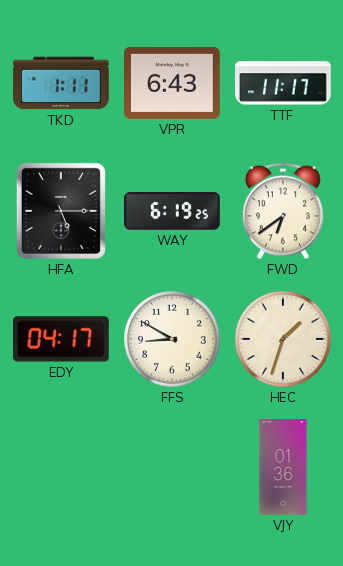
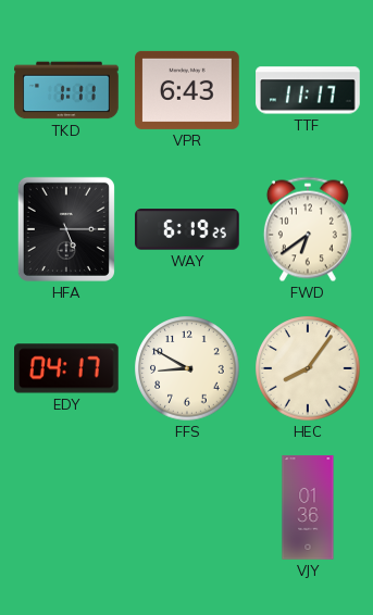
HEC: 1:33 -> 8:06 (308, 368)
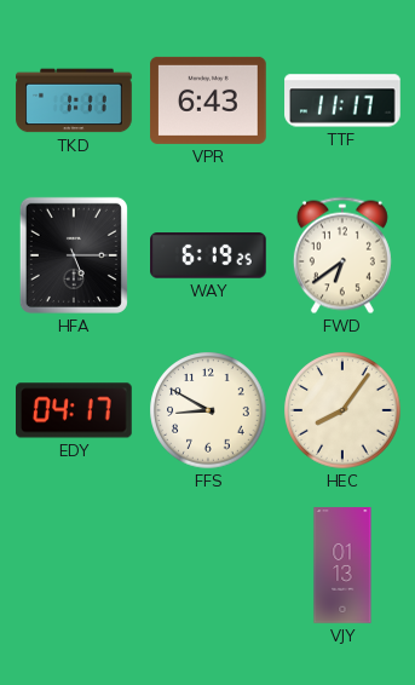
VJY: 01:36 -> 01:13 (342, 565)
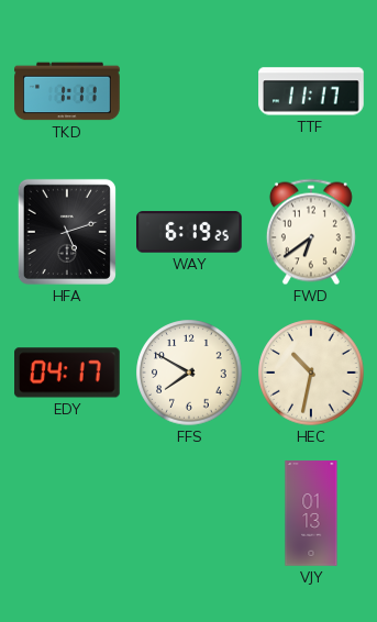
VPR: 6:43 -> none (208, 100)
HFA: 5:15 -> 5:12 (67, 232)
FFS: 8:50 -> 7:50 (189, 373)
HEC: 8:06 -> 10:32 (311, 373)
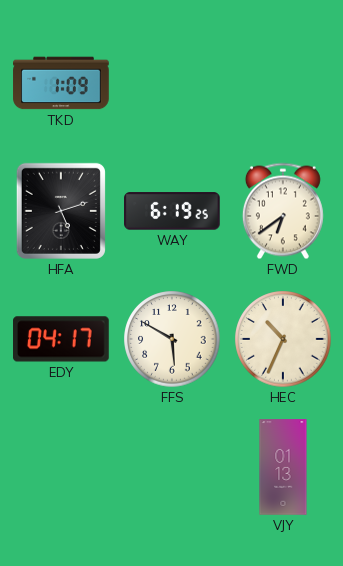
TKD: 1:11 -> 1:09 (61, 83)
TTF: 11:17 -> none (311, 91)
FFS: 7:50 -> 5:50 (172, 339)
HEC: 10:32 -> 10:34 (283, 339)
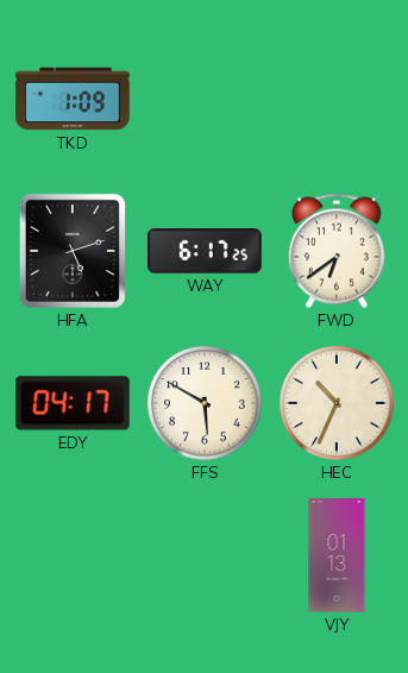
WAY: 6:19 -> 6:17 (206, 251)
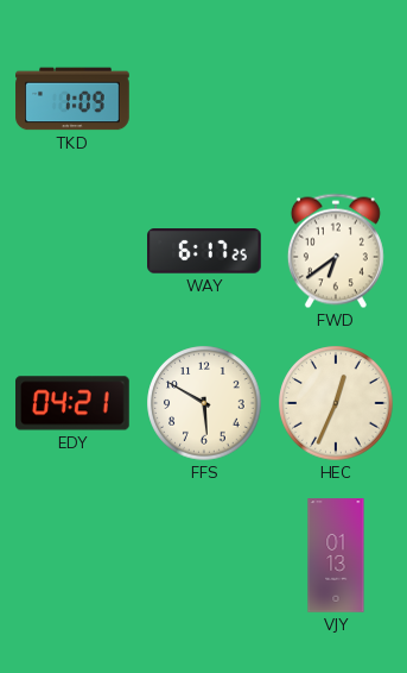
HFA: 5:12 -> none (73, 251)
EDY: 04:17 -> 04:21 (72, 403)
HEC: 10:34 -> 12:34 (336, 403)
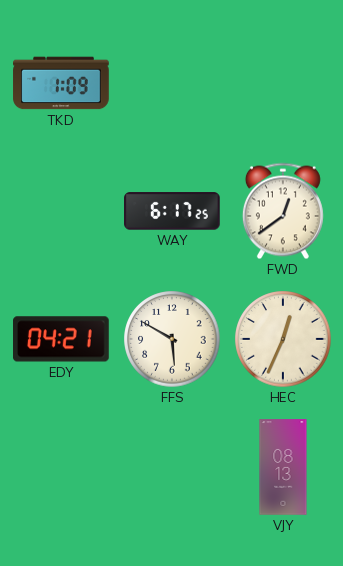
FWD: 6:39 -> 12:39 (283, 211)
VJY: 01:13 -> 08:13 (283, 467)
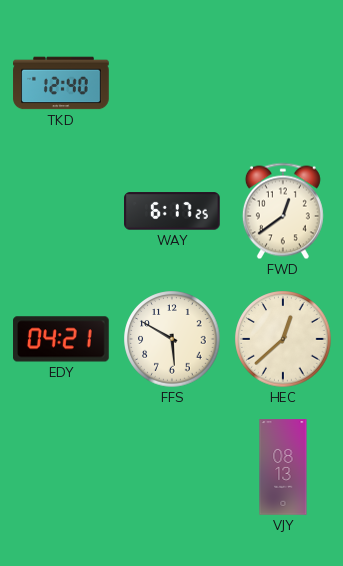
TKD: 1:09 -> 12:40 (61, 83)
HEC: 12:34 -> 12:38 (283, 339)
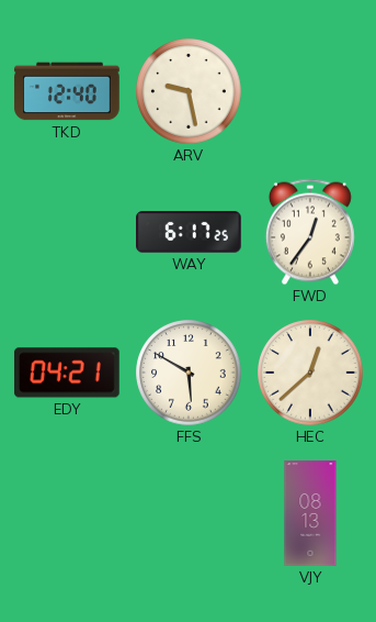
ARV: none -> 9:28 (189, 91)
FWD: 12:39 -> 12:36 (310, 232)
